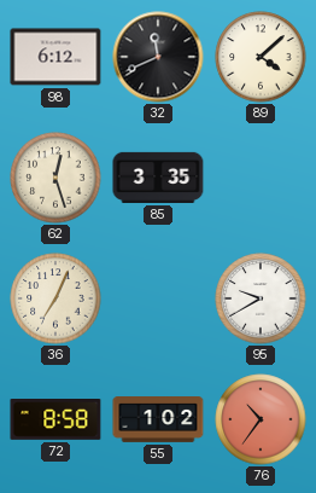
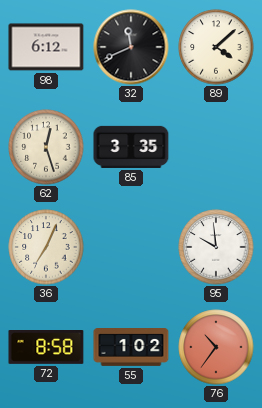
95: 9:40 -> 9:59 (216, 247)
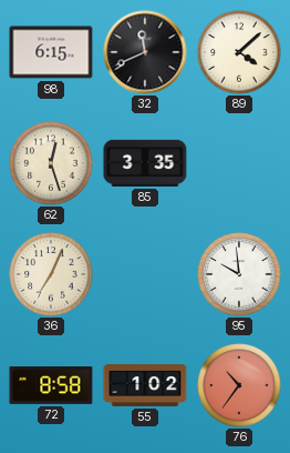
98: 6:12 -> 6:15 (51, 52)
